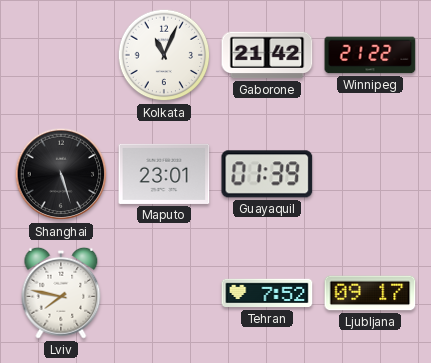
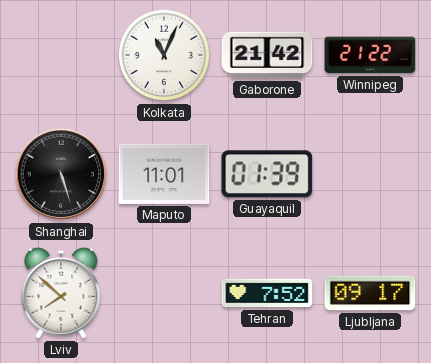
Maputo: 23:01 -> 11:01 (164, 174)
Lviv: 7:47 -> 7:52 (61, 293)
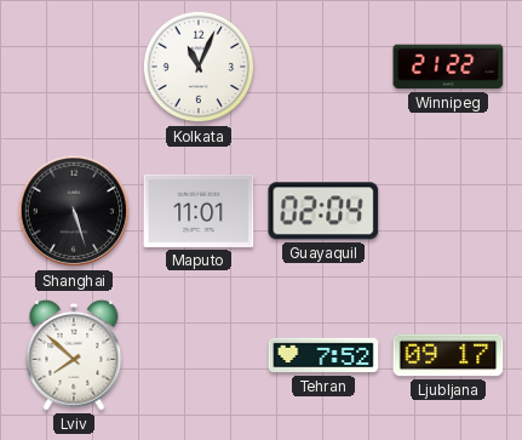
Gaborone: 21:42 -> none (267, 55)
Guayaquil: 01:39 -> 02:04 (323, 211)
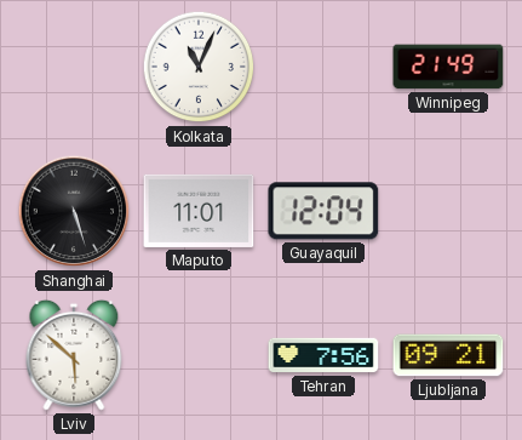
Winnipeg: 21:22 -> 21:49 (448, 67)
Guayaquil: 02:04 -> 12:04 (323, 211)
Lviv: 7:52 -> 5:52 (74, 355)
Tehran: 7:52 -> 7:56 (323, 355)
Ljubljana: 09:17 -> 09:21 (448, 355)
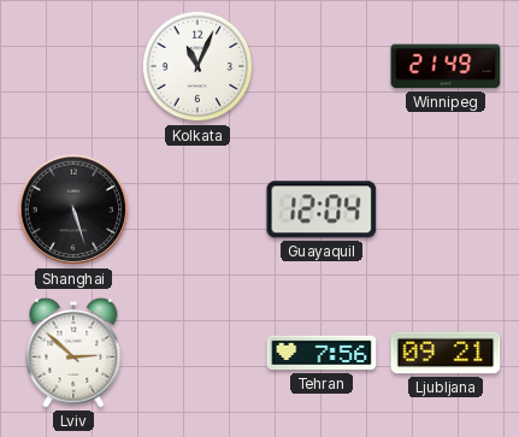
Maputo: 11:01 -> none (199, 211)
Lviv: 5:52 -> 2:52 (73, 353)
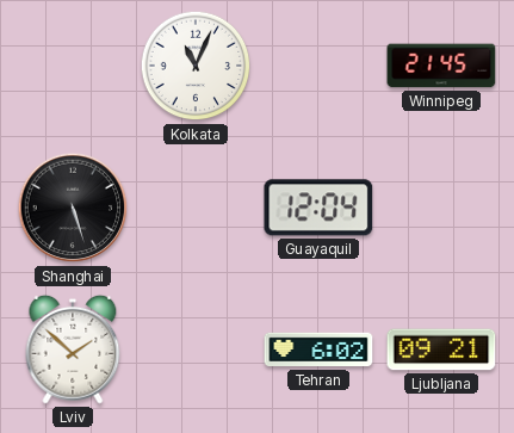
Winnipeg: 21:49 -> 21:45 (441, 66)
Lviv: 2:52 -> 1:52 (73, 350)
Tehran: 7:56 -> 6:02 (318, 350)
